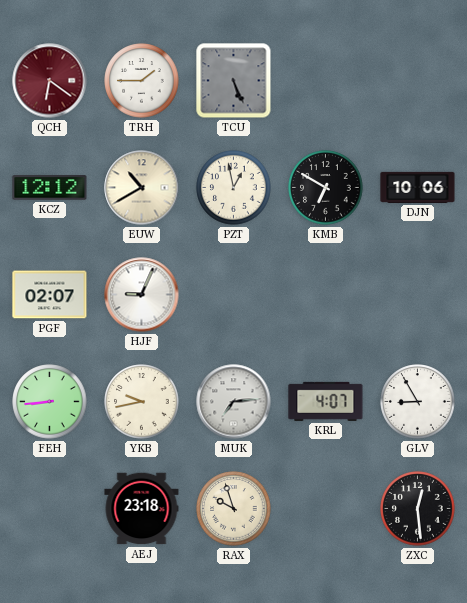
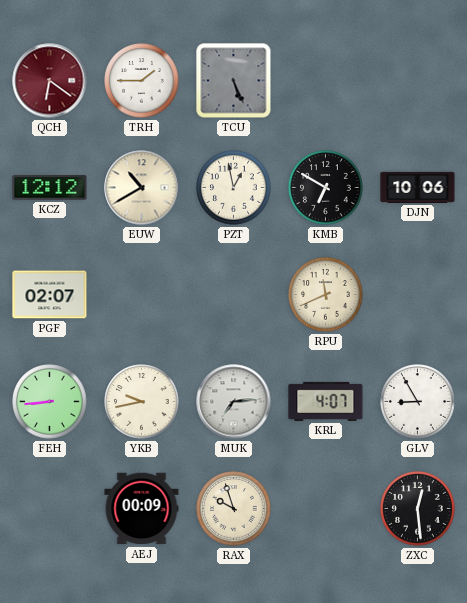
HJF: 9:04 -> none (142, 295)
RPU: none -> 11:41 (326, 295)
AEJ: 23:18 -> 00:09 (142, 509)
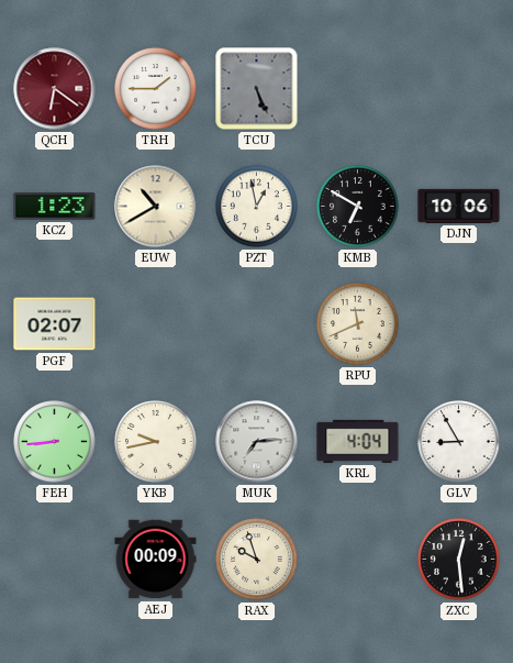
KCZ: 12:12 -> 1:23 (55, 207)
KRL: 4:07 -> 4:04 (358, 441)
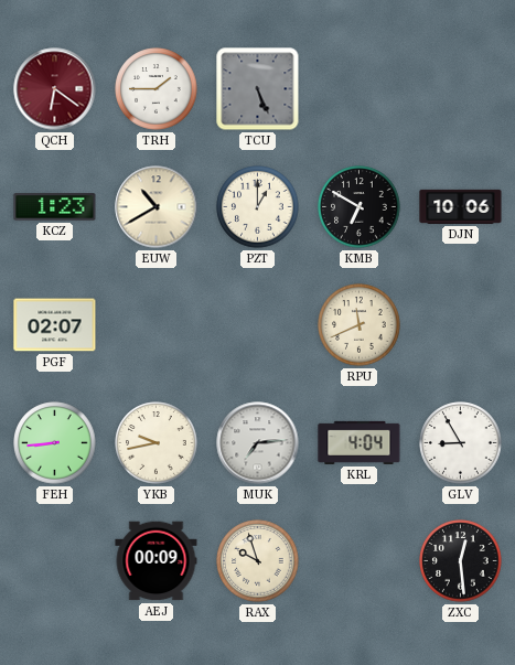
PZT: 12:58 -> 1:00 (258, 207)
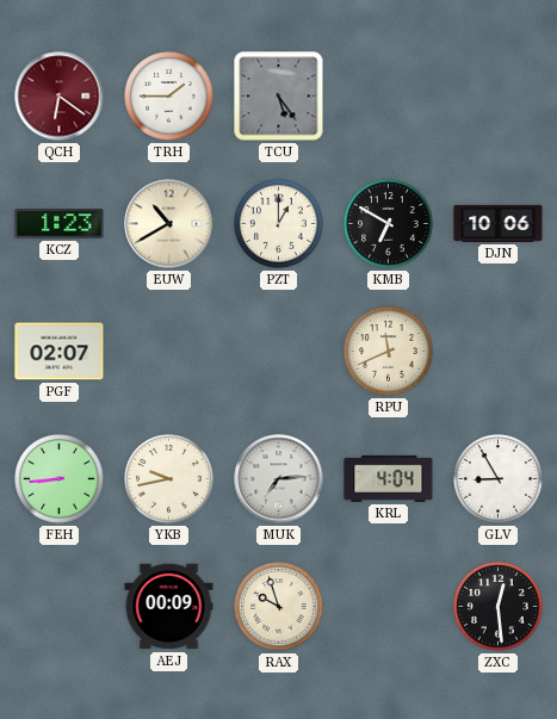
TCU: 5:26 -> 5:24 (279, 97)
